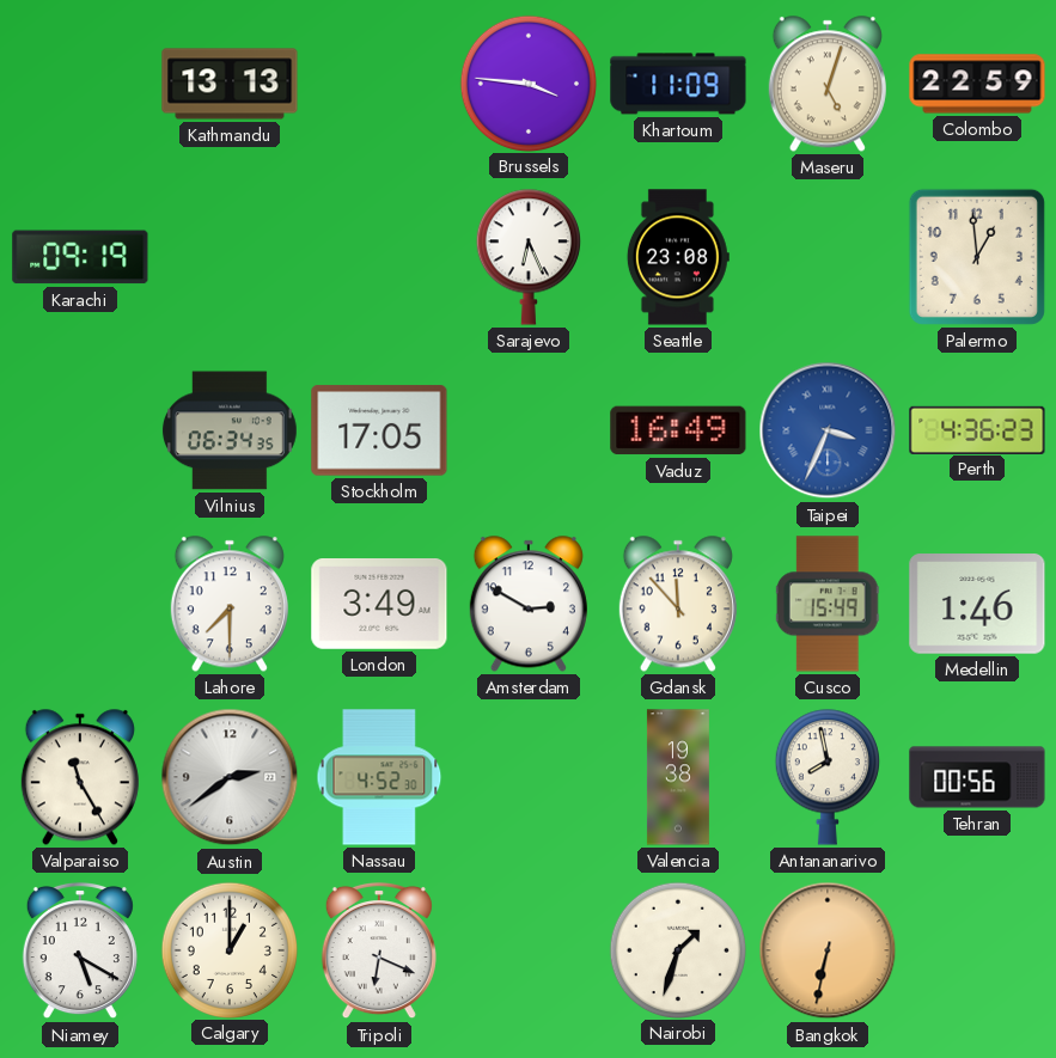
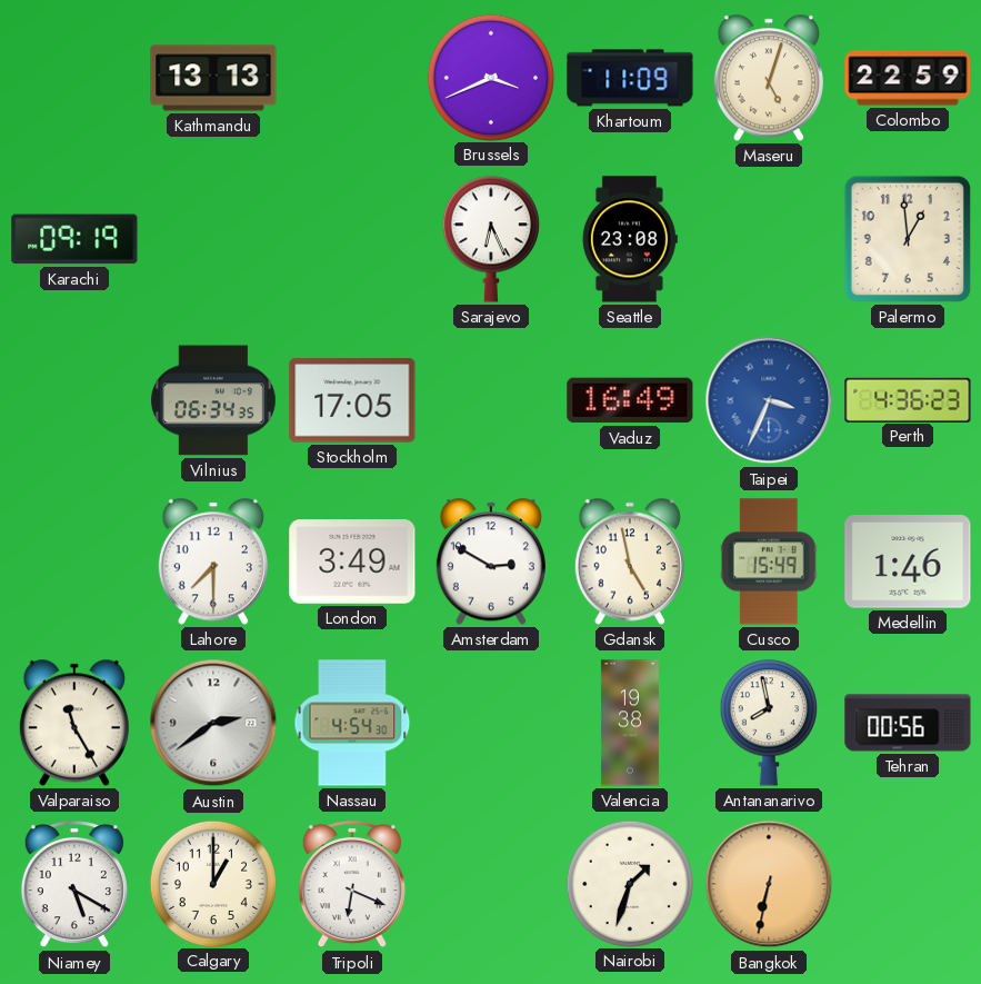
Brussels: 3:46 -> 3:41 (490, 77)
Gdansk: 11:53 -> 4:58 (630, 561)
Nassau: 4:52 -> 4:54 (352, 723)
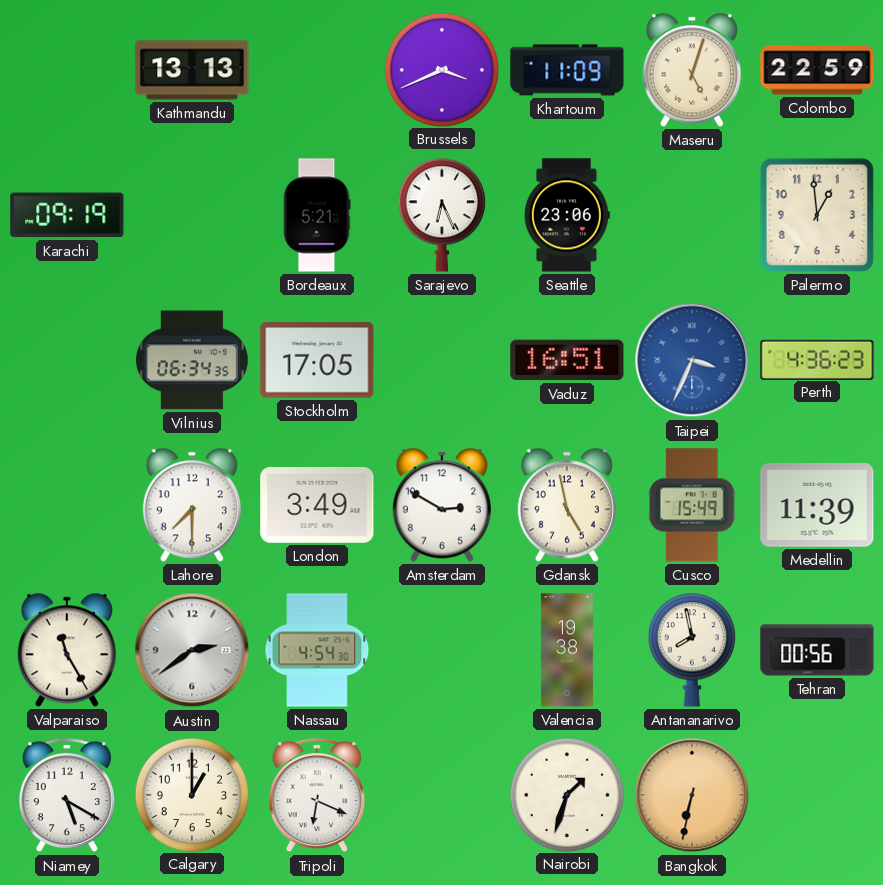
Bordeaux: none -> 5:21 (317, 215)
Seattle: 23:08 -> 23:06 (567, 215)
Vaduz: 16:49 -> 16:51 (567, 360)
Medellin: 1:46 -> 11:39 (817, 505)
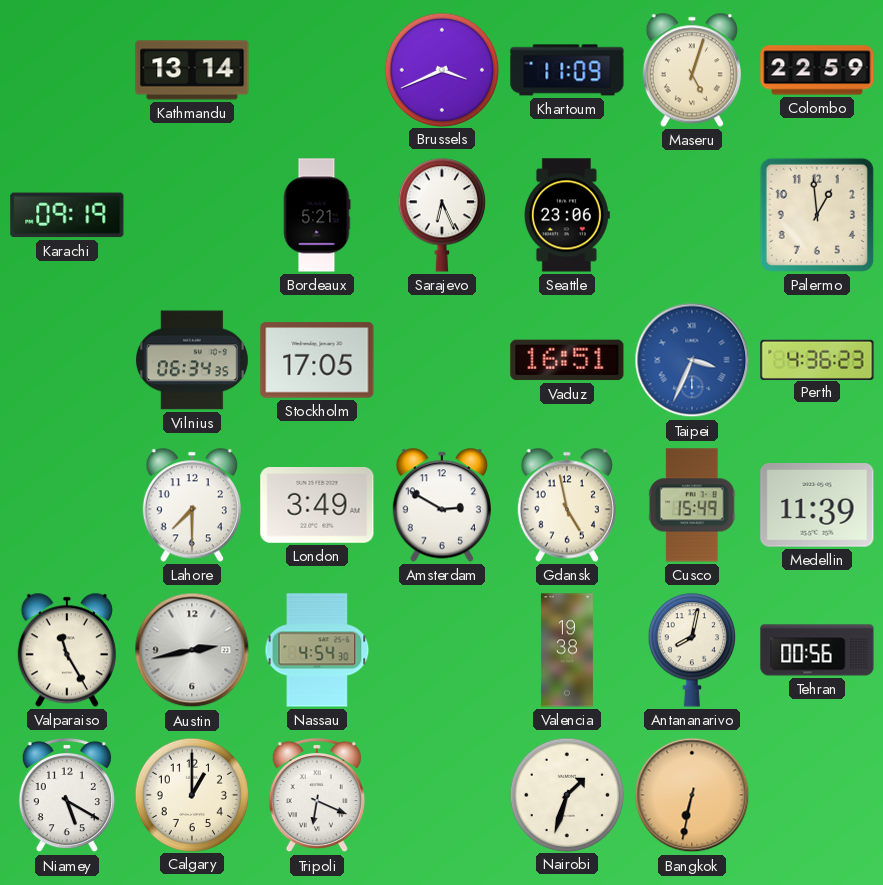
Kathmandu: 13:13 -> 13:14 (192, 70)
Austin: 2:39 -> 2:43 (192, 650)
Antananarivo: 7:58 -> 8:02 (692, 650)
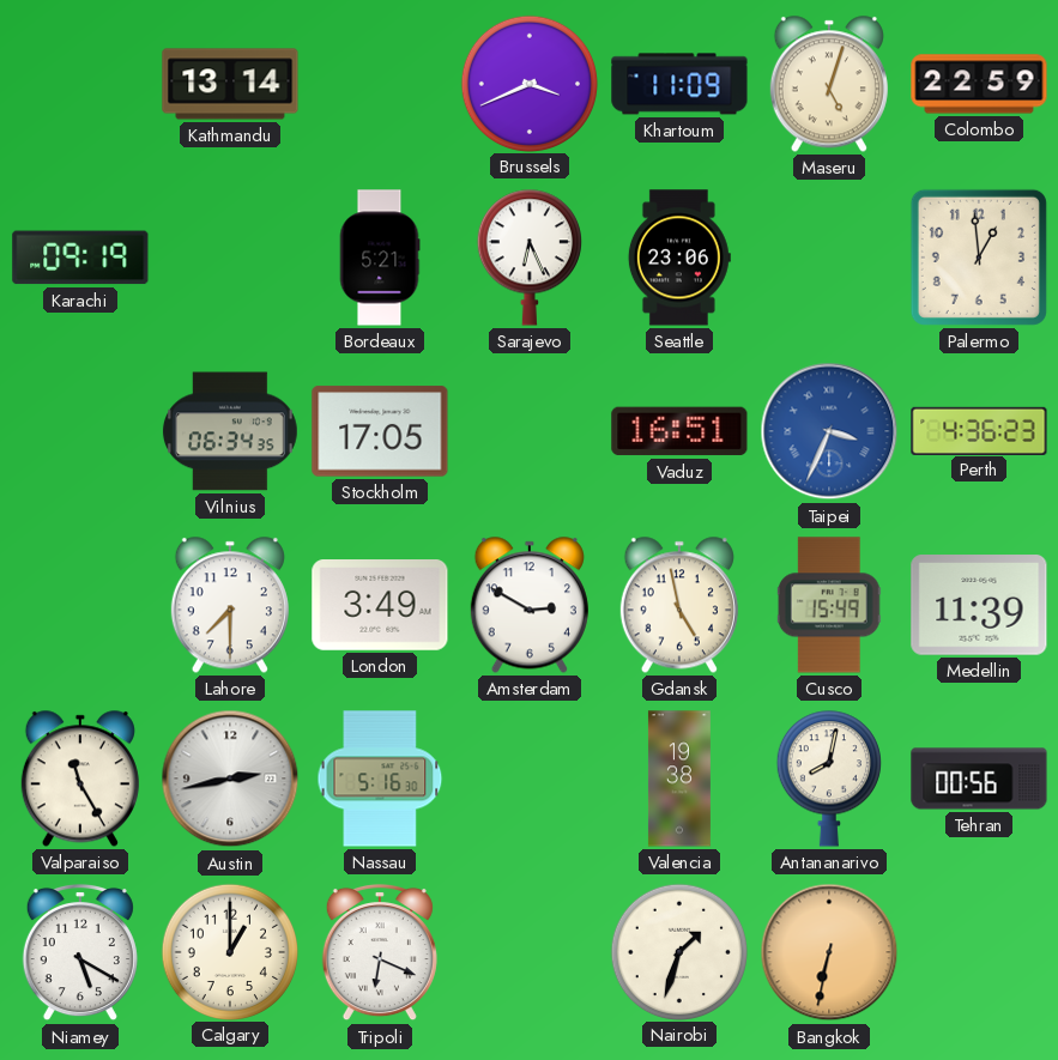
Nassau: 4:54 -> 5:16 (380, 779)
